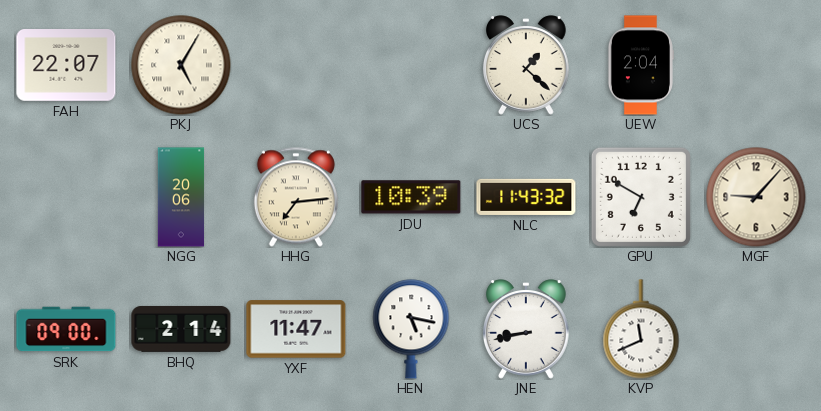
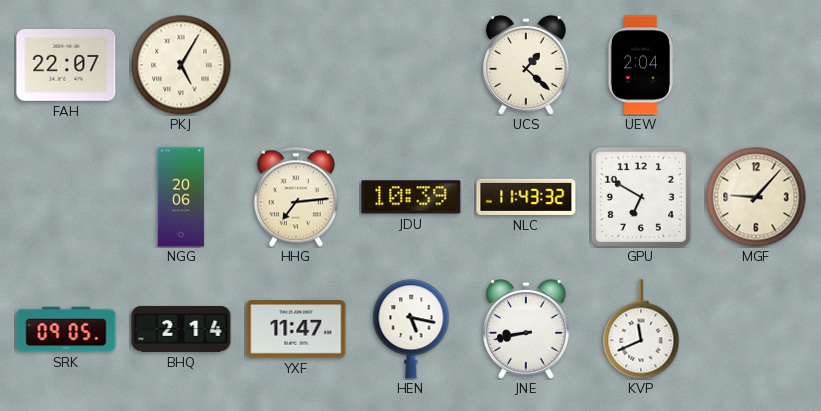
SRK: 09:00 -> 09:05 (66, 329)
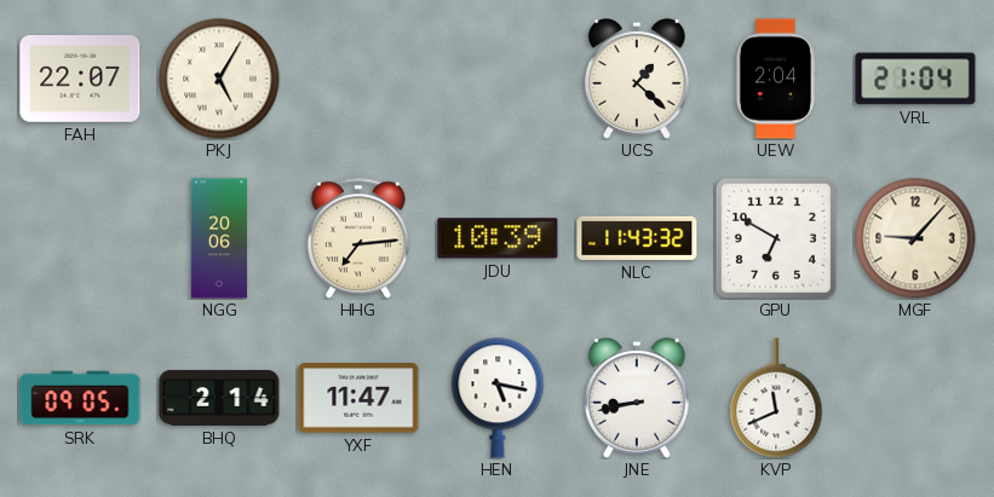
VRL: none -> 21:04 (915, 79)
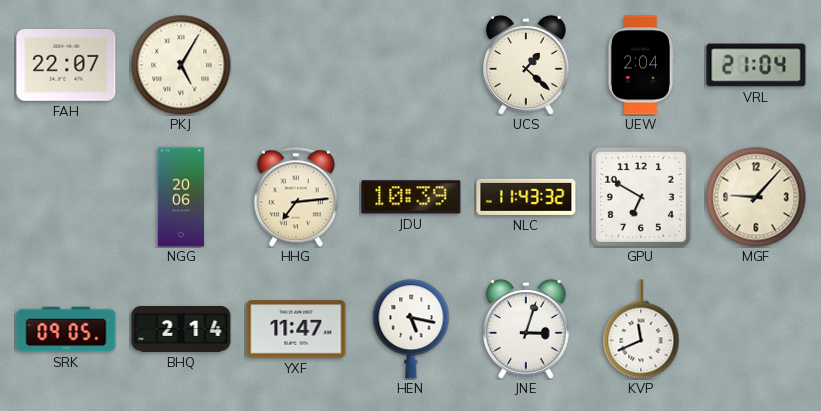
JNE: 8:43 -> 3:03 (527, 329)
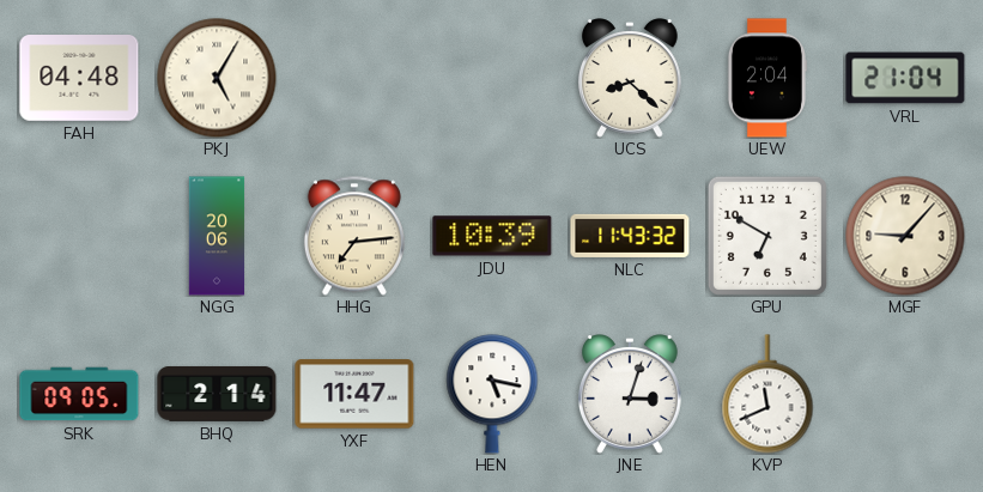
FAH: 22:07 -> 04:48 (79, 79)
UCS: 1:22 -> 8:22 (631, 78)
